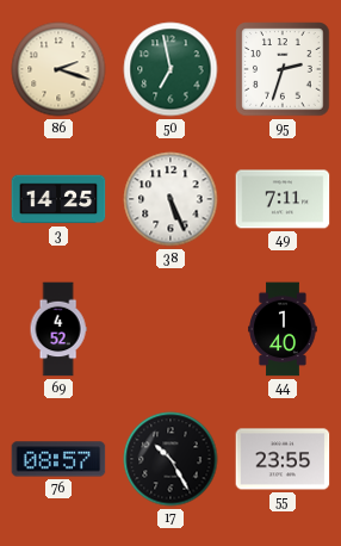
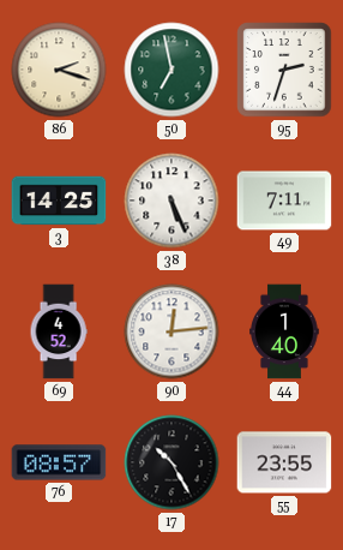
90: none -> 12:14 (171, 331)
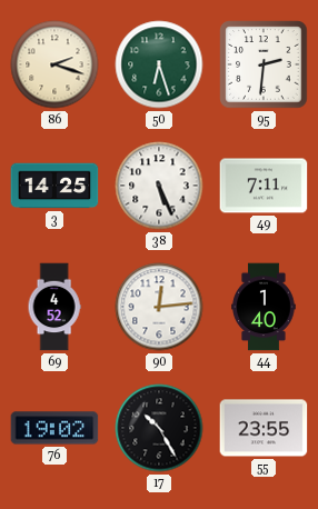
50: 6:58 -> 6:27 (159, 64)
95: 2:33 -> 2:31 (264, 64)
76: 08:57 -> 19:02 (54, 428)
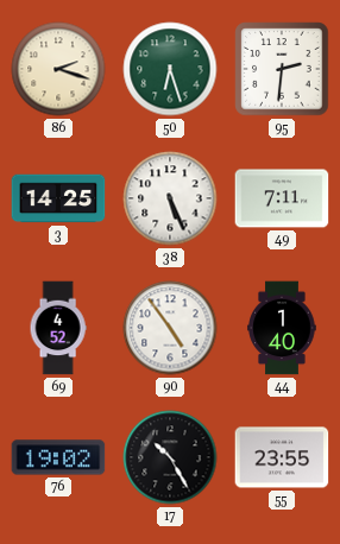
90: 12:14 -> 4:54 (170, 328)
